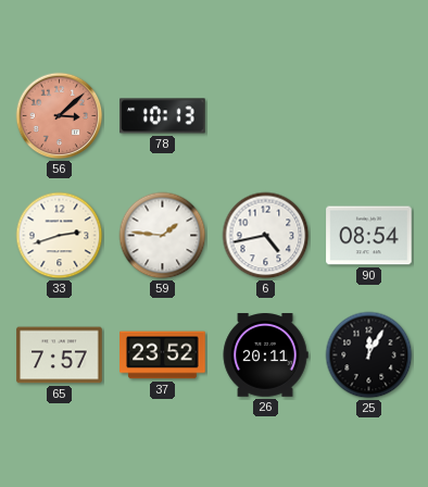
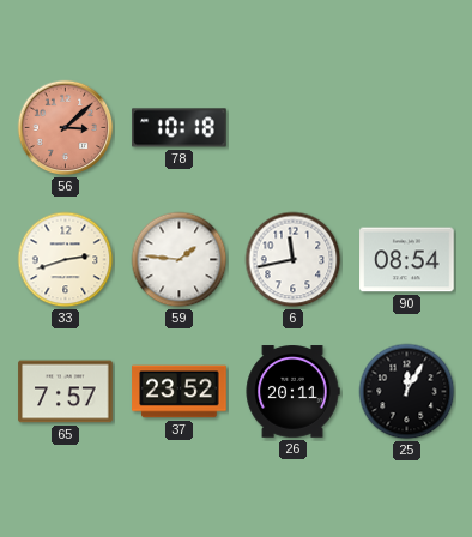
78: 10:13 -> 10:18 (180, 128)
6: 4:43 -> 11:43 (294, 260)
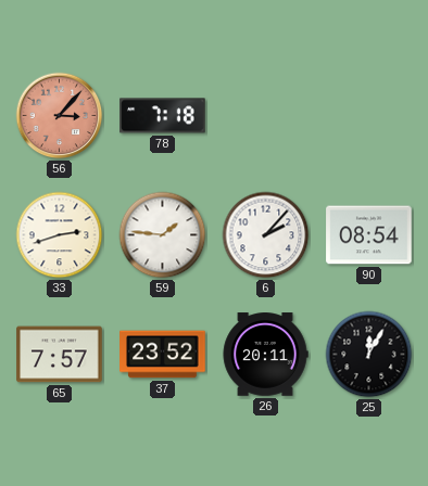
56: 3:08 -> 3:07 (60, 116)
78: 10:18 -> 7:18 (163, 116)
6: 11:43 -> 2:07 (266, 235)
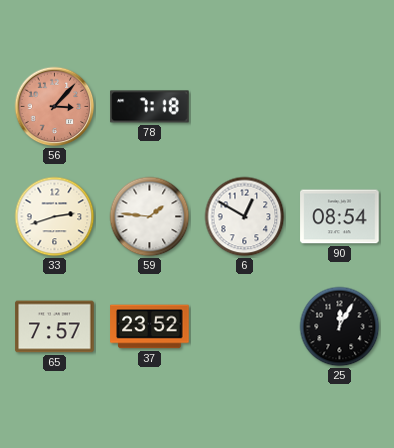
6: 2:07 -> 12:50 (245, 217)
26: 20:11 -> none (265, 355)
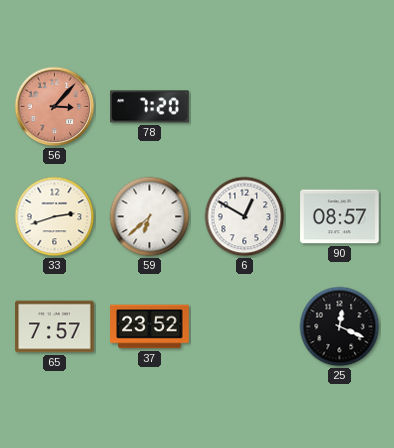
78: 7:18 -> 7:20 (150, 107)
59: 1:46 -> 6:38 (150, 217)
90: 08:54 -> 08:57 (340, 217)
25: 12:05 -> 12:19 (340, 327)
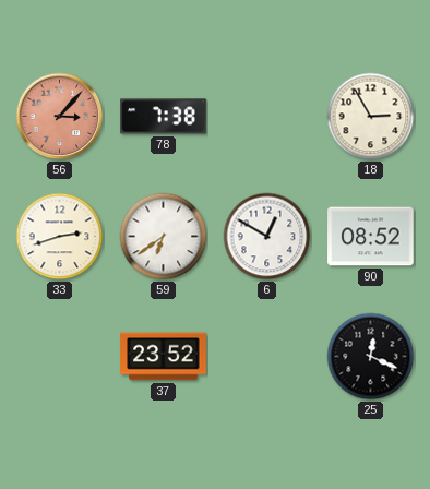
78: 7:20 -> 7:38 (164, 117)
18: none -> 2:55 (371, 117)
59: 6:38 -> 6:39 (164, 237)
90: 08:57 -> 08:52 (371, 237)
65: 7:57 -> none (55, 327)
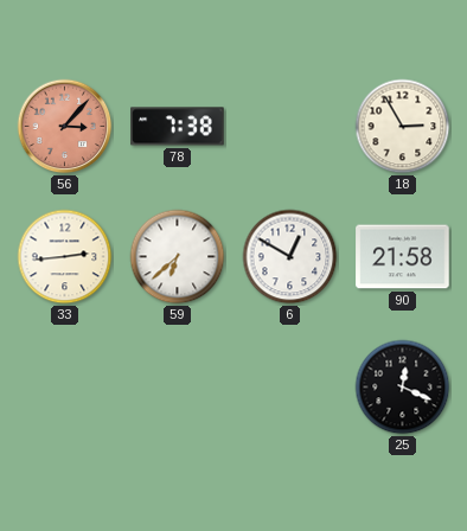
33: 2:42 -> 2:44 (65, 257)
59: 6:39 -> 6:38 (178, 257)
90: 08:52 -> 21:58 (403, 257)
37: 23:52 -> none (164, 357)
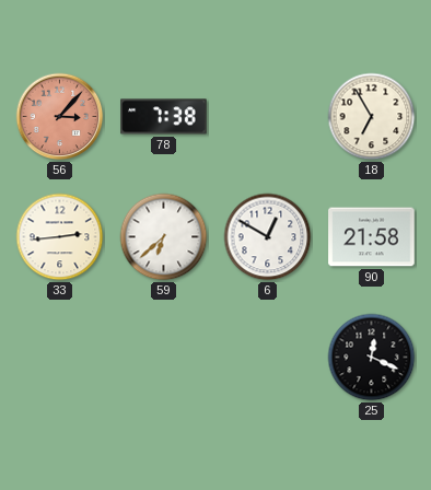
18: 2:55 -> 6:55 (372, 117)
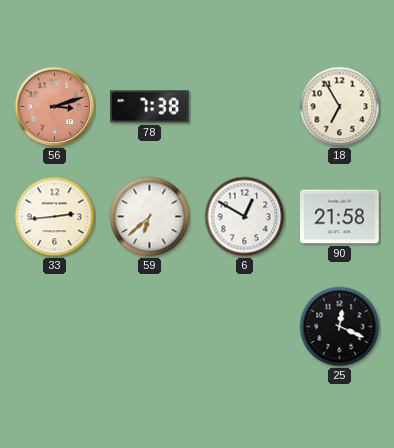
56: 3:07 -> 3:12 (55, 107)
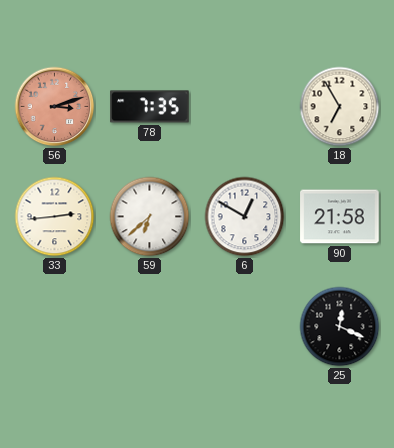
78: 7:38 -> 7:35 (150, 107)
